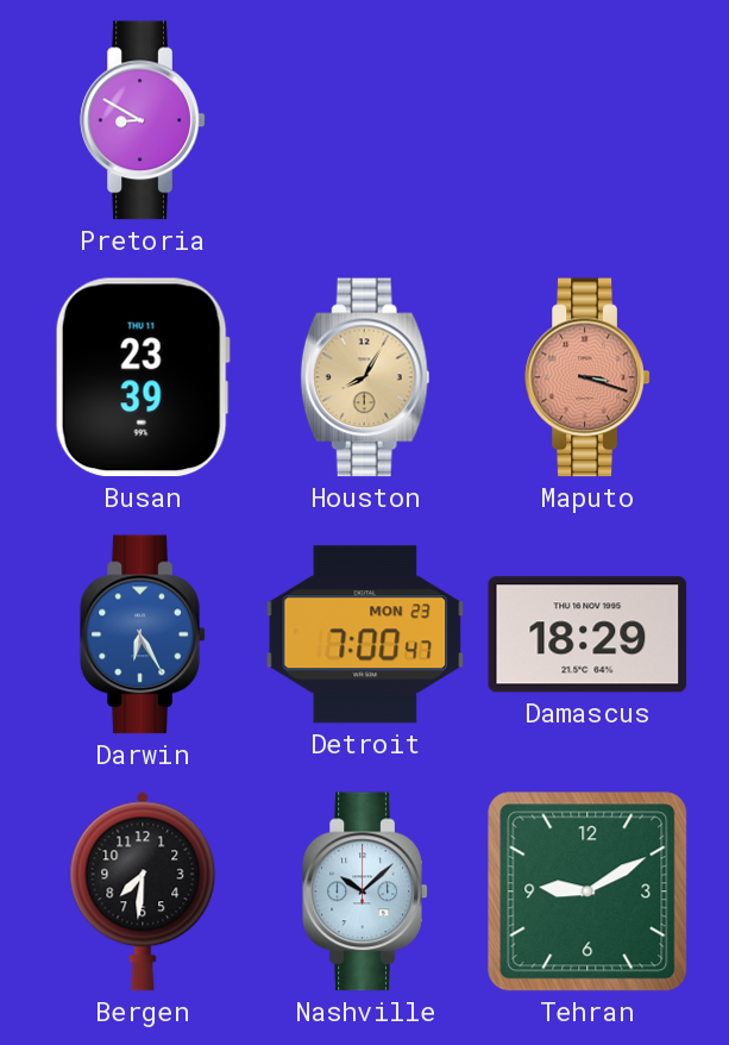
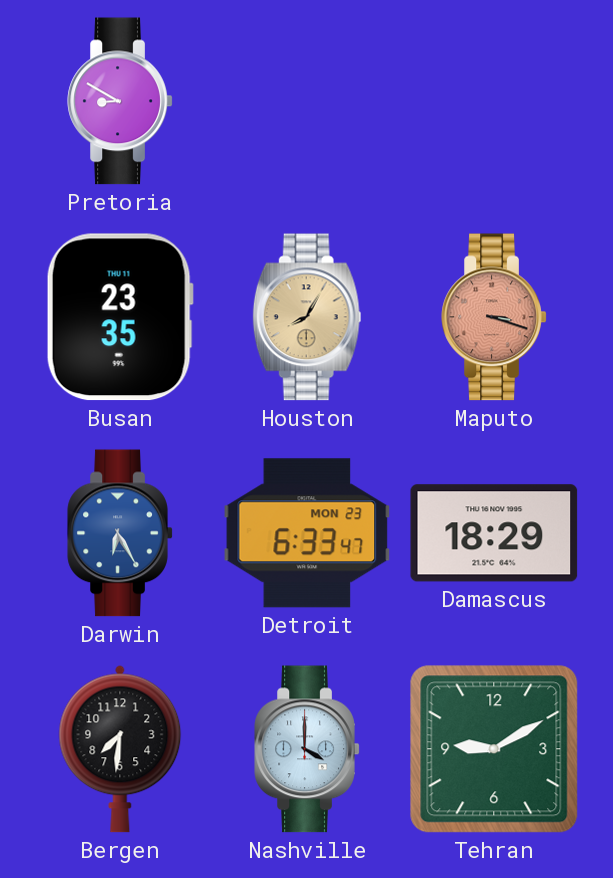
Busan: 23:39 -> 23:35 (120, 317)
Detroit: 7:00 -> 6:33 (307, 533)
Nashville: 10:08 -> 4:00 (307, 749)
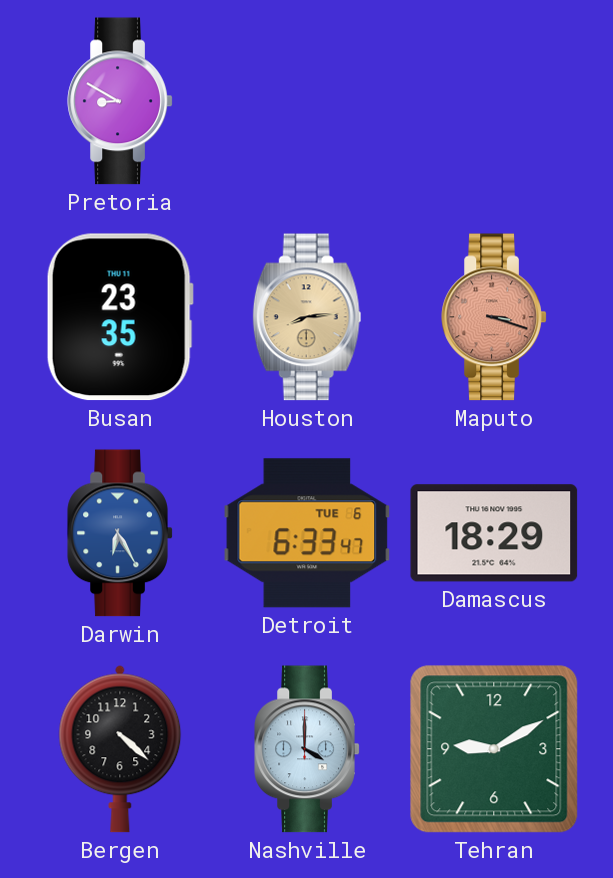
Houston: 8:05 -> 8:14 (307, 317)
Detroit date: MON 23 -> TUE 6 (307, 533)
Bergen: 7:31 -> 4:22 (120, 749)
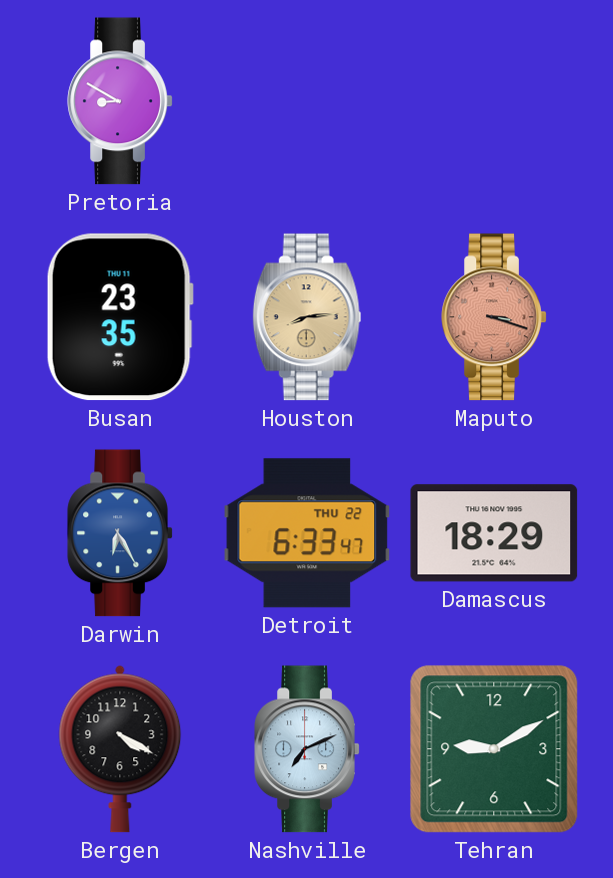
Detroit date: TUE 6 -> THU 22 (307, 533)
Bergen: 4:22 -> 4:20 (120, 749)
Nashville: 4:00 -> 7:11 (307, 749)
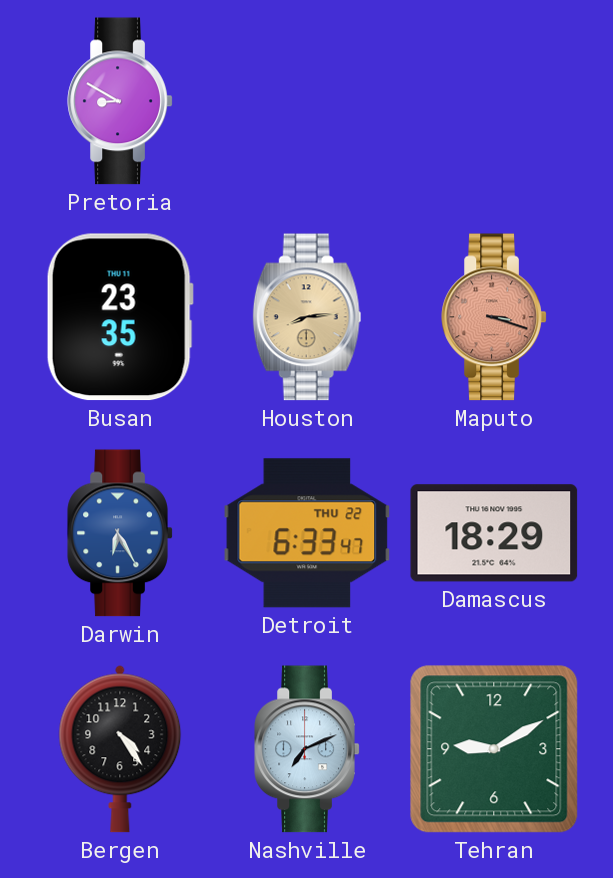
Bergen: 4:20 -> 4:24 (120, 749)
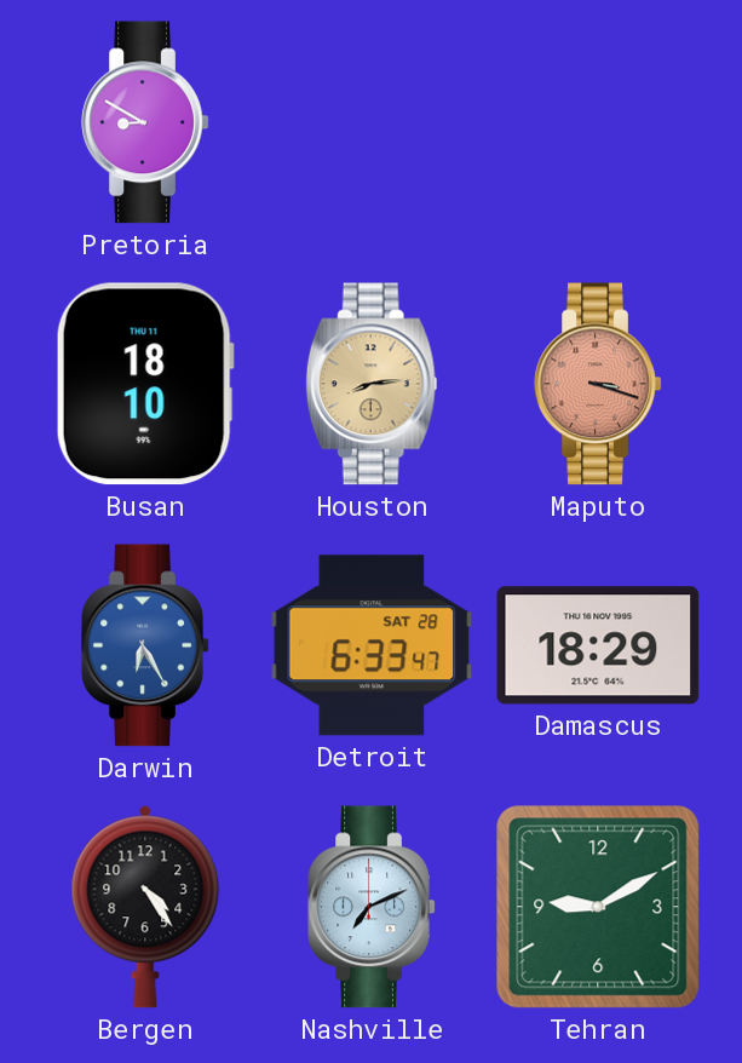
Busan: 23:35 -> 18:10 (145, 384)
Detroit date: THU 22 -> SAT 28 (372, 645)
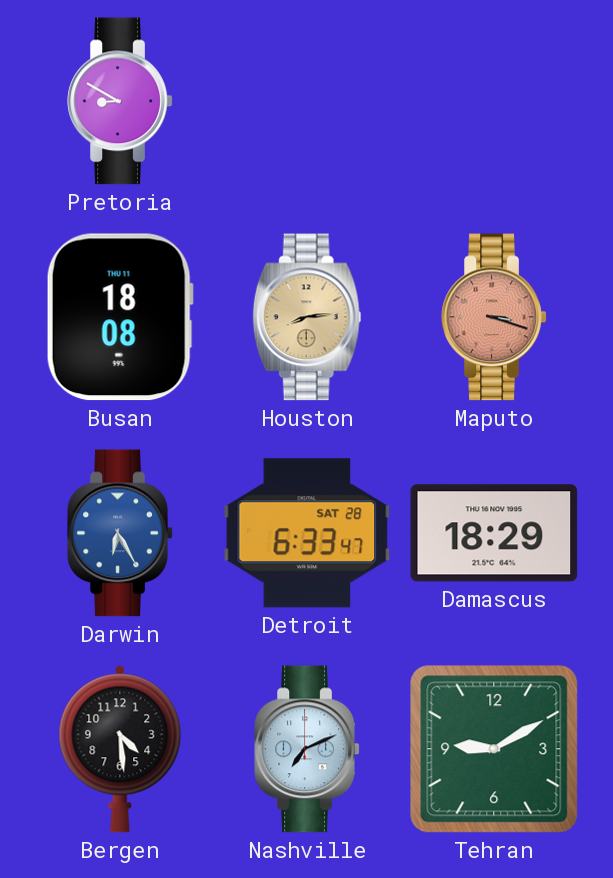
Busan: 18:10 -> 18:08 (120, 317)
Bergen: 4:24 -> 4:29 (120, 749)
